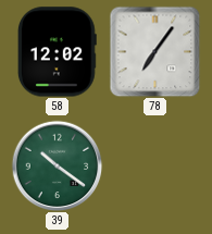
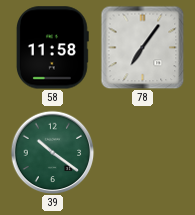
58: 12:02 -> 11:58 (53, 48)
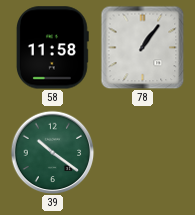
78: 7:06 -> 1:06 (142, 47)
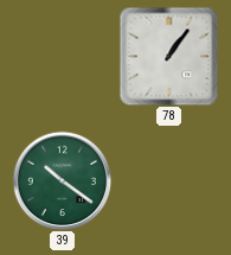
58: 11:58 -> none (53, 48)
